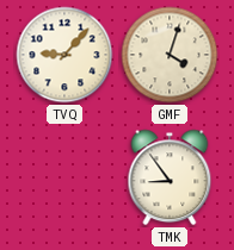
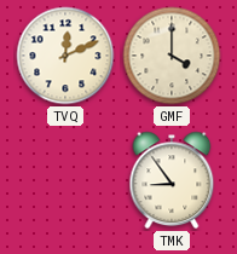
TVQ: 9:07 -> 12:11 (65, 56)
GMF: 4:03 -> 4:00 (172, 56)
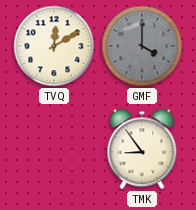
TVQ: 12:11 -> 12:10 (54, 46)
GMF dial: cream -> grey (142, 46)
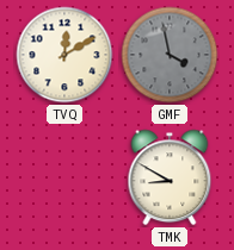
GMF: 4:00 -> 3:58 (170, 55)
TMK: 8:54 -> 8:50 (170, 177)
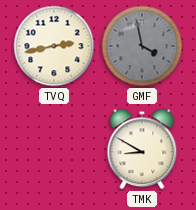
TVQ: 12:10 -> 2:43 (54, 46)
